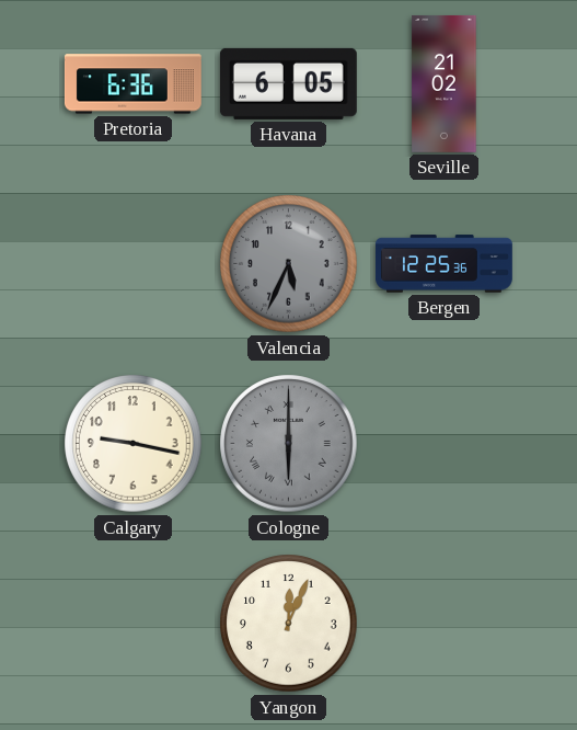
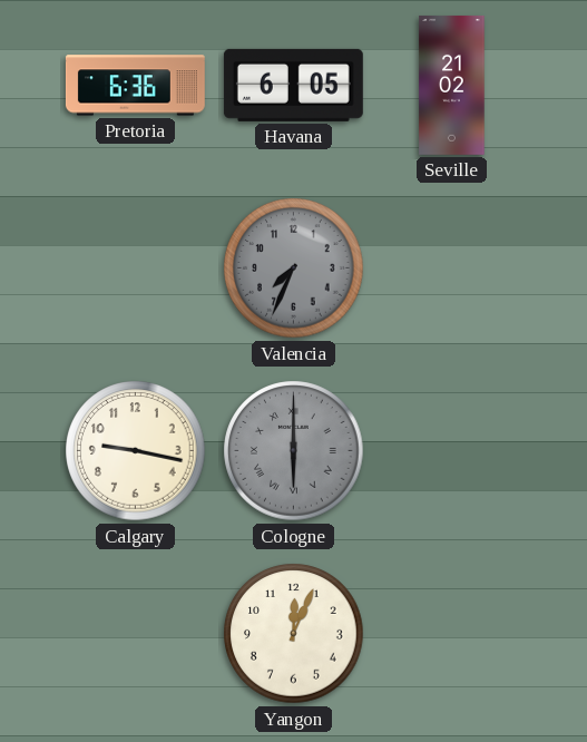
Valencia: 5:34 -> 7:34 (294, 269)
Bergen: 12:25 -> none (443, 264)
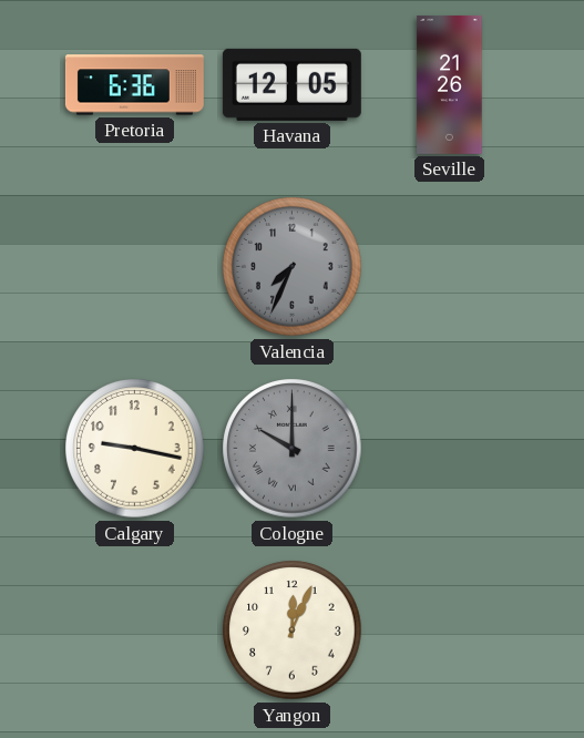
Havana: 6:05 -> 12:05 (291, 84)
Seville: 21:02 -> 21:26 (450, 84)
Cologne: 6:00 -> 10:00 (293, 449)
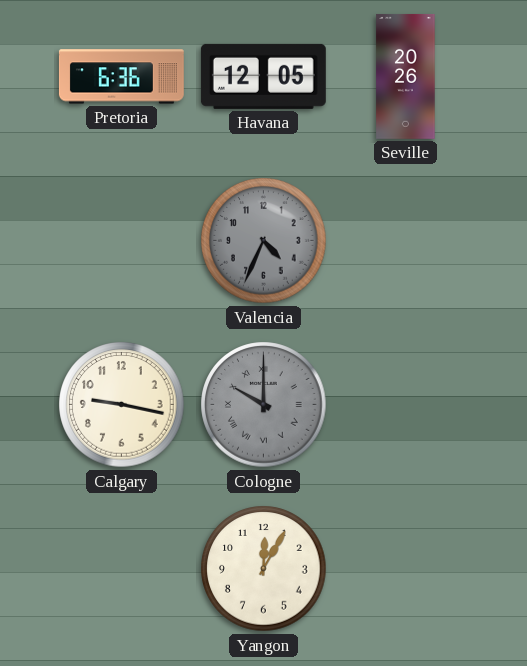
Seville: 21:26 -> 20:26 (406, 76)
Valencia: 7:34 -> 4:34 (264, 241)
Yangon: 12:04 -> 12:05 (264, 569)
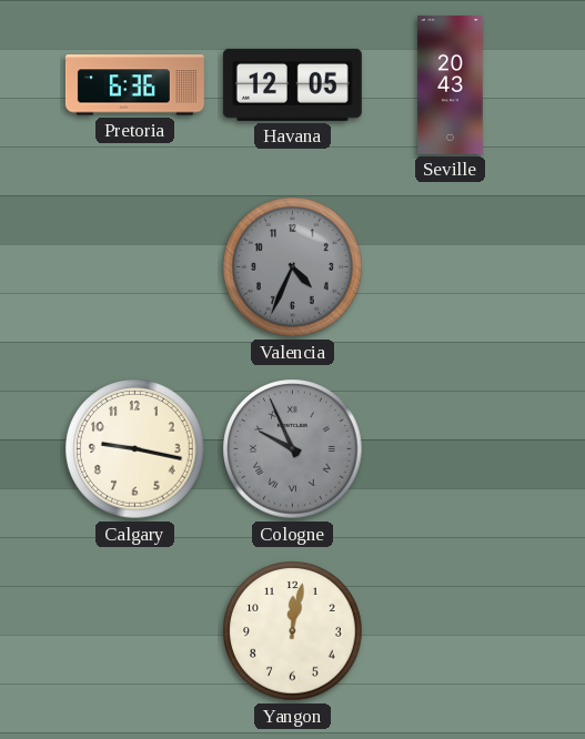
Seville: 20:26 -> 20:43 (451, 84)
Cologne: 10:00 -> 9:56 (293, 449)
Yangon: 12:05 -> 12:02 (293, 631)
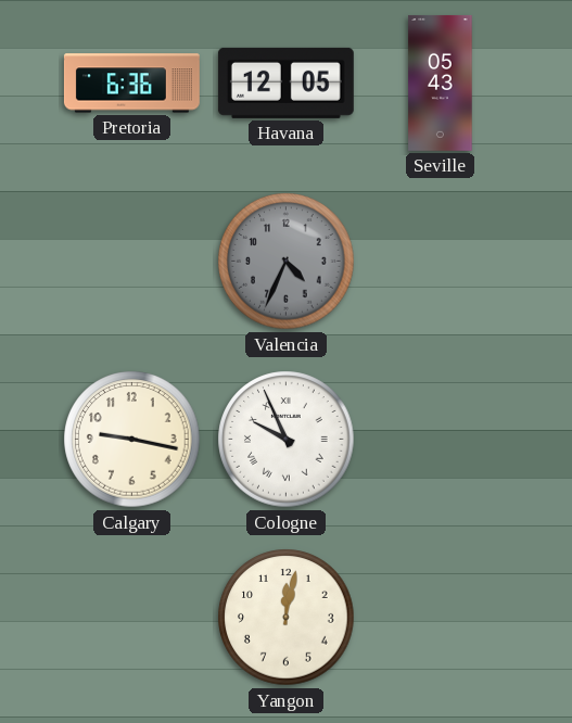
Seville: 20:43 -> 05:43 (441, 83)
Cologne dial: grey -> white (287, 440)
